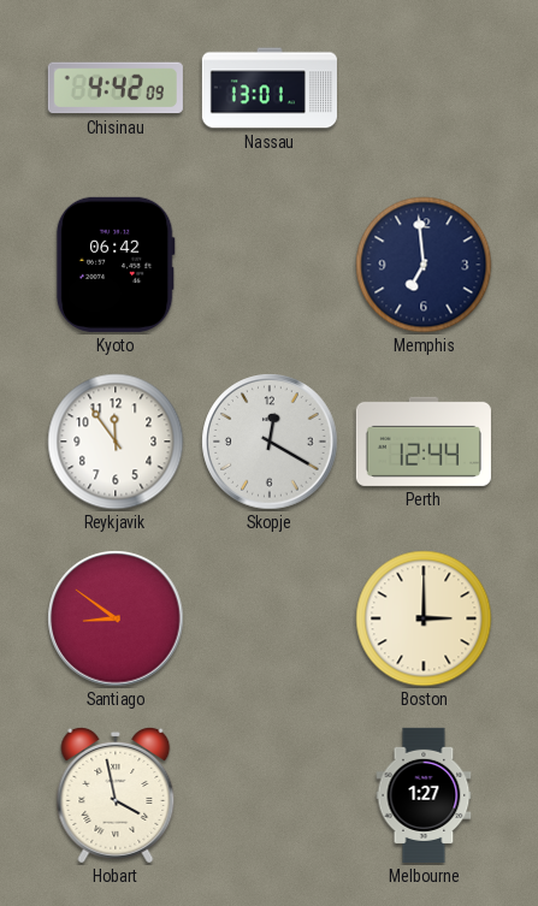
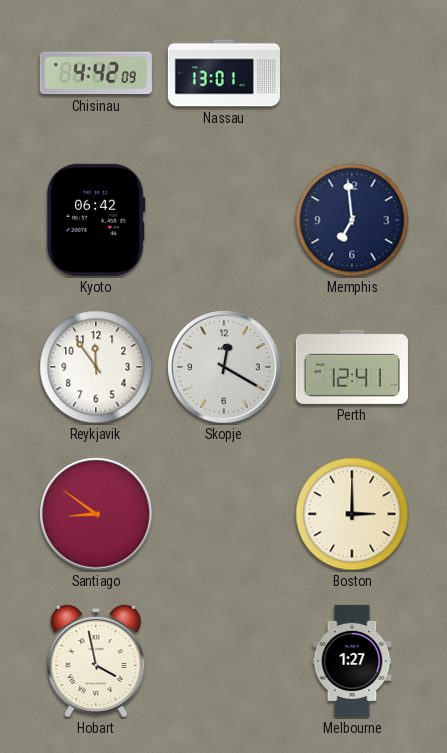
Perth: 12:44 -> 12:41 (352, 367)
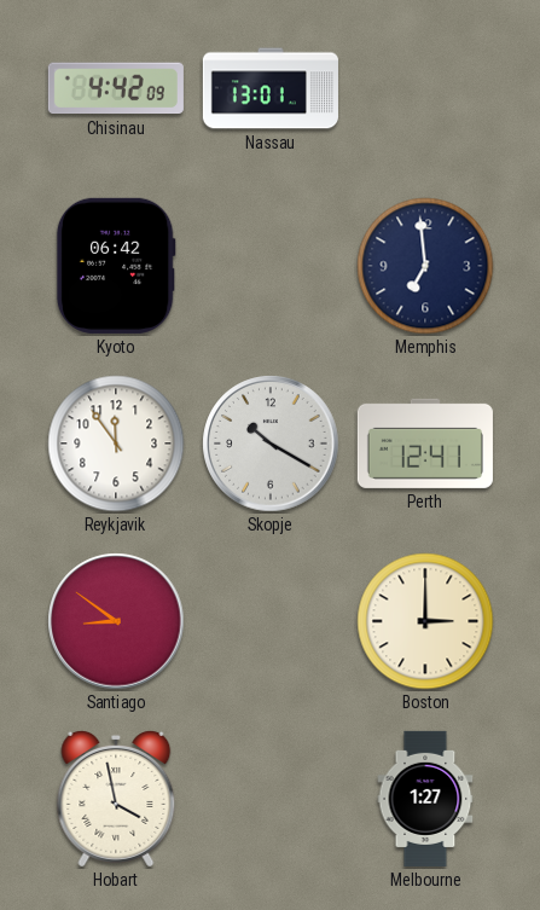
Skopje: 12:20 -> 10:20 (271, 444)
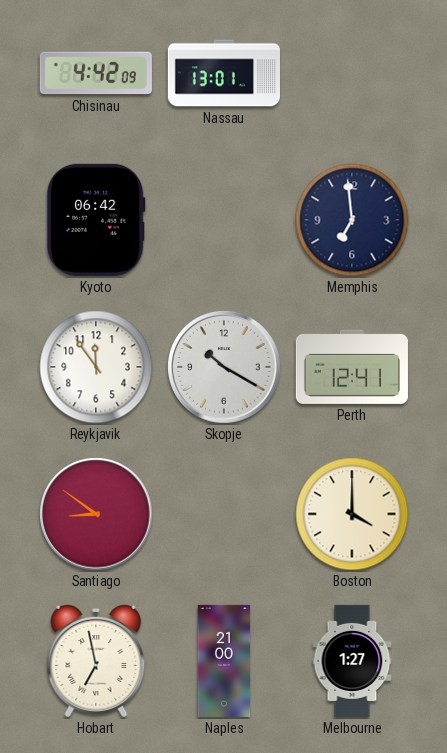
Boston: 3:00 -> 4:00 (352, 514)
Hobart: 3:58 -> 6:58 (96, 661)
Naples: none -> 21:00 (224, 661)
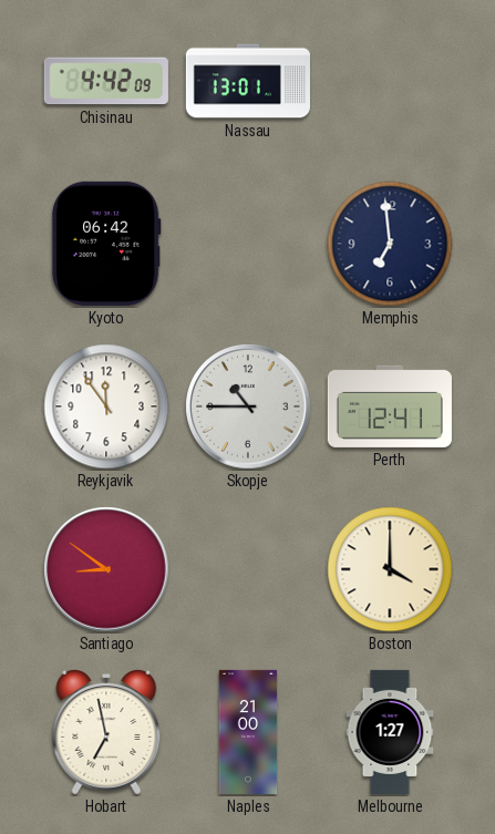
Skopje: 10:20 -> 10:45 (248, 406)
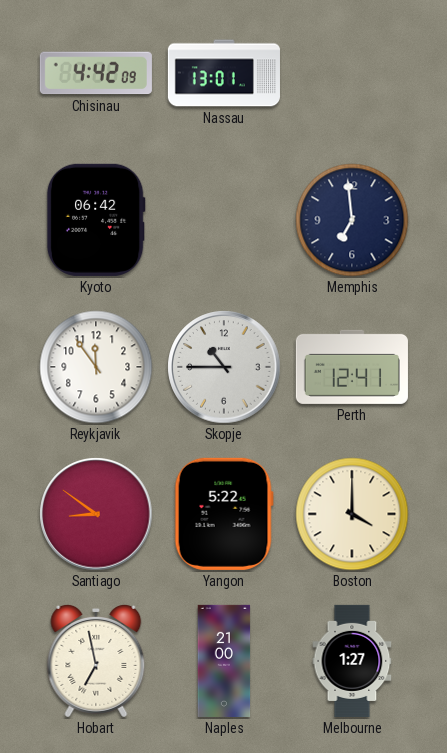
Yangon: none -> 5:22 (224, 514)
